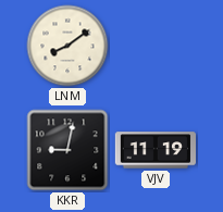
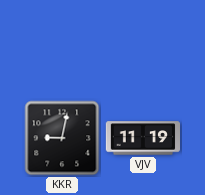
LNM: 8:09 -> none (67, 46)
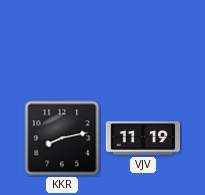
KKR: 9:02 -> 8:13 (62, 138)
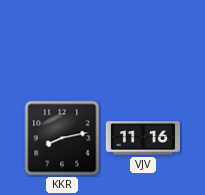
VJV: 11:19 -> 11:16 (142, 138)
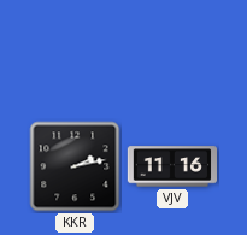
KKR: 8:13 -> 2:13 (75, 166)
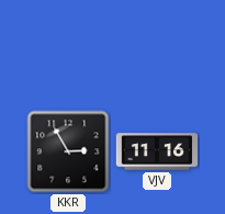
KKR: 2:13 -> 2:55 (68, 151)
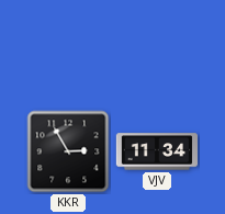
VJV: 11:16 -> 11:34 (156, 151)
